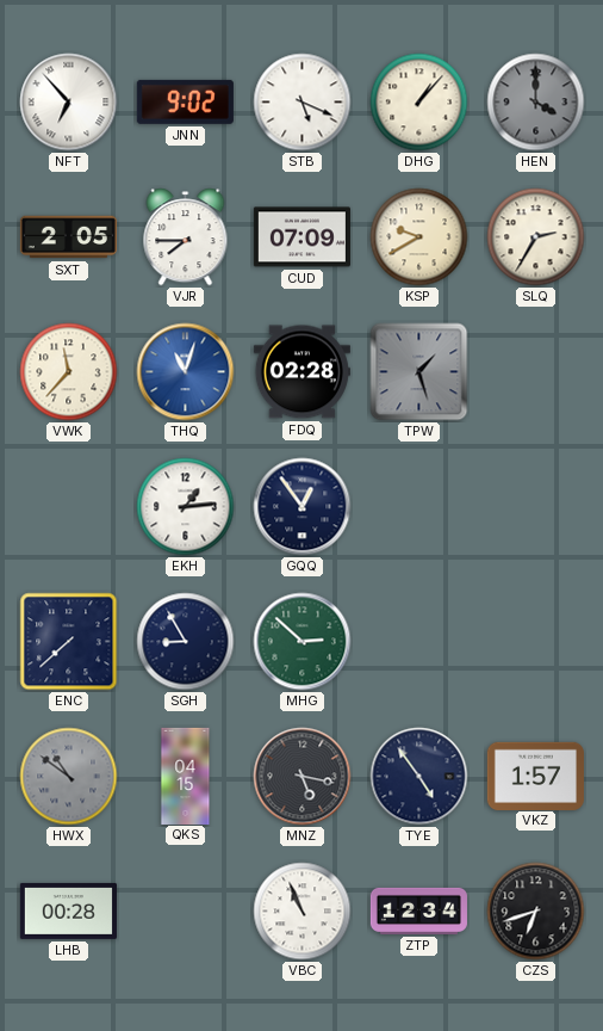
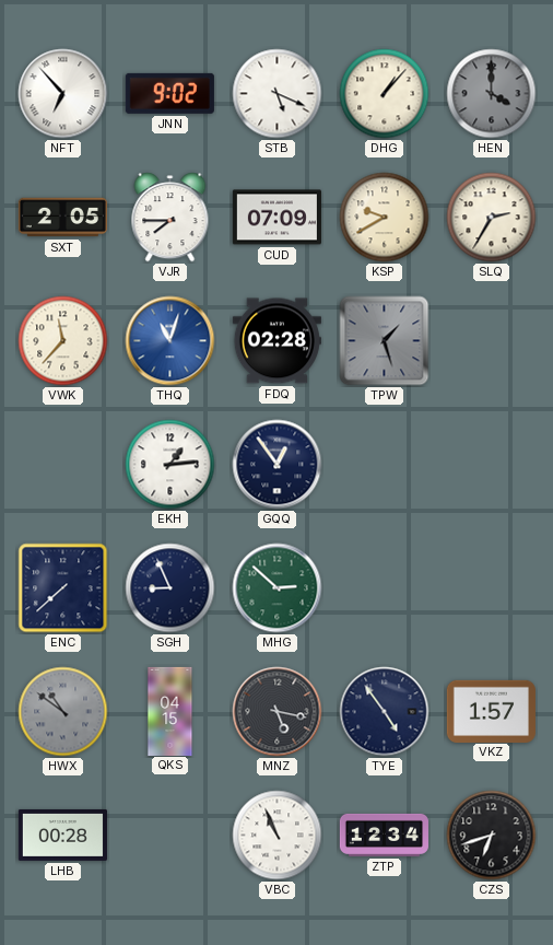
SGH: 8:55 -> 8:56 (170, 588)
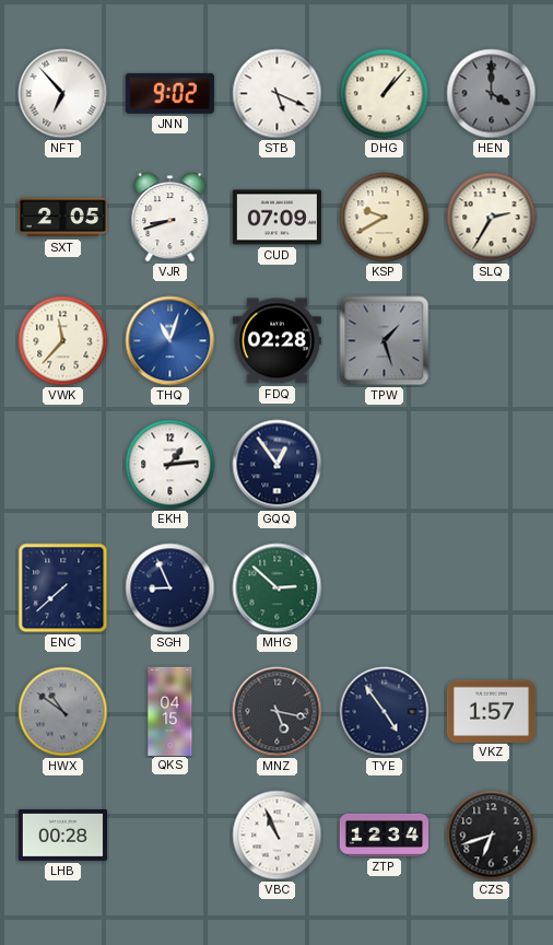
VJR: 7:45 -> 8:42 (170, 218)
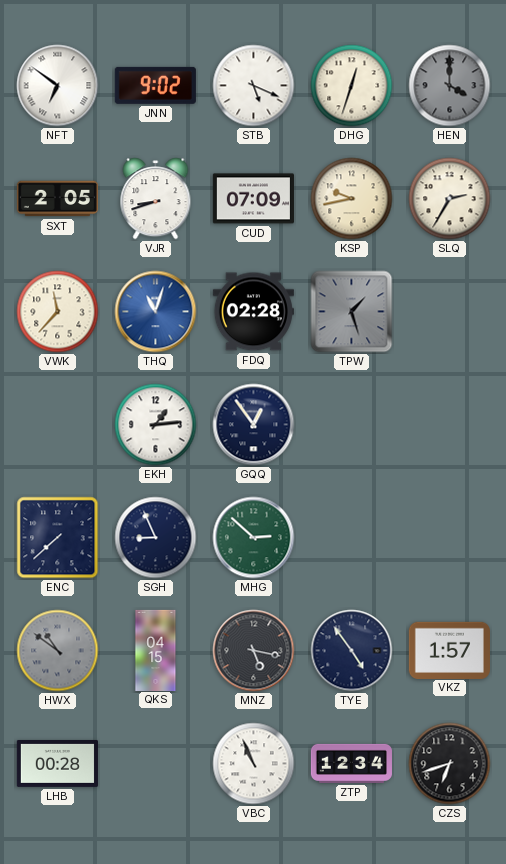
NFT: 6:53 -> 6:51 (58, 86)
DHG: 1:07 -> 12:33 (352, 86)
KSP: 9:40 -> 9:43 (352, 199)
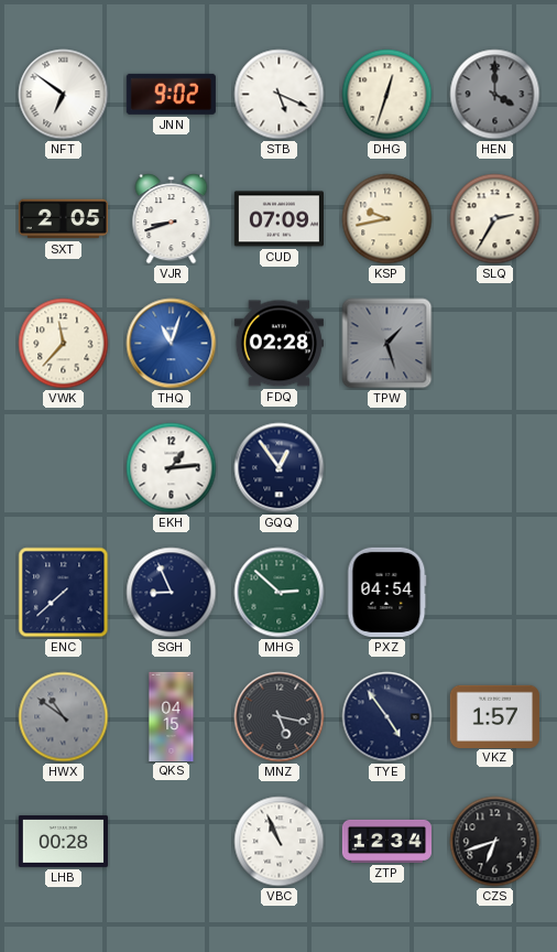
PXZ: none -> 04:54 (386, 592)
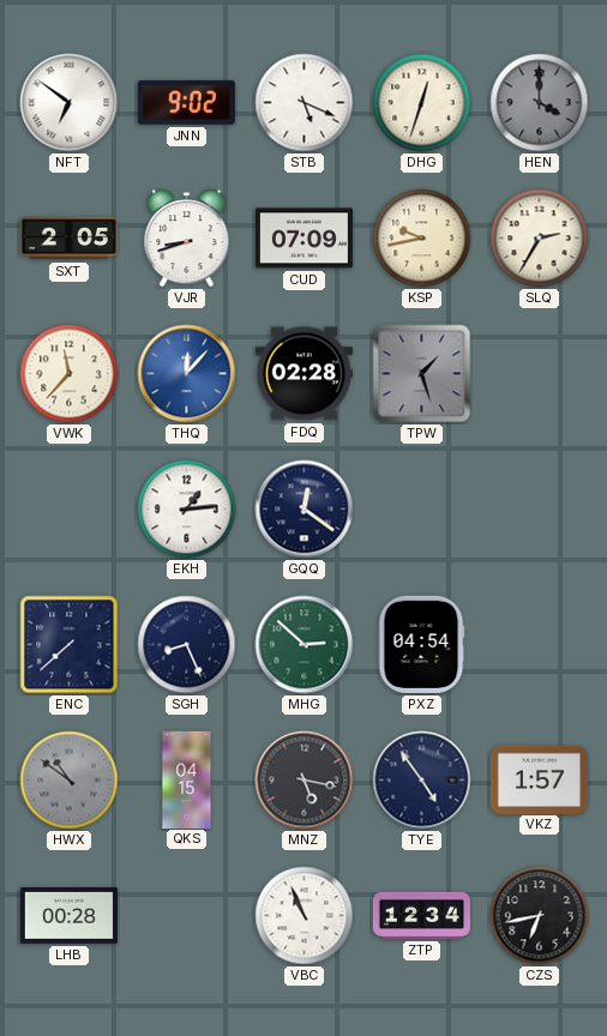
THQ: 11:03 -> 12:07 (187, 374)
GQQ: 12:54 -> 12:21 (305, 510)
SGH: 8:56 -> 8:26 (187, 645)
CZS: 6:42 -> 6:43 (540, 916)
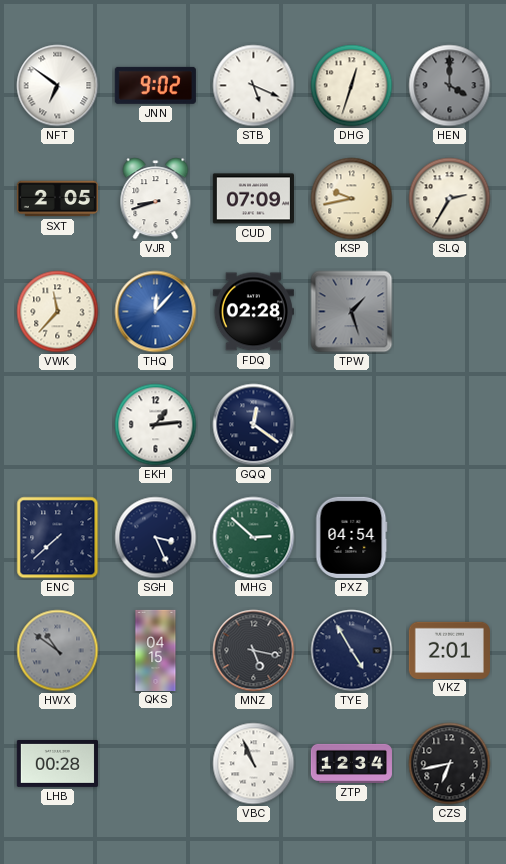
SGH: 8:26 -> 3:26 (156, 538)
TYE: 4:54 -> 4:55 (352, 651)
VKZ: 1:57 -> 2:01 (449, 650)
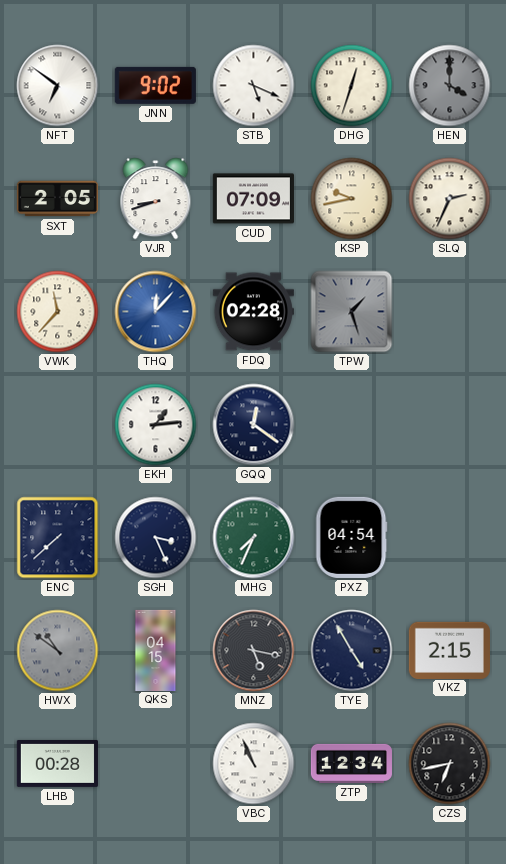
SLQ: 2:35 -> 2:34 (450, 199)
MHG: 2:52 -> 7:34 (254, 538)
VKZ: 2:01 -> 2:15 (449, 650)
